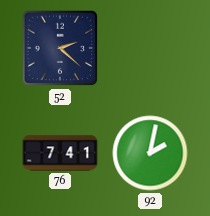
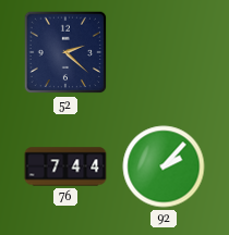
76: 7:41 -> 7:44 (65, 166)
92: 2:02 -> 2:07 (164, 166)
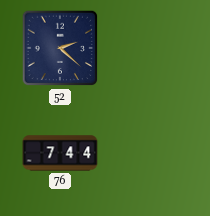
92: 2:07 -> none (164, 166)
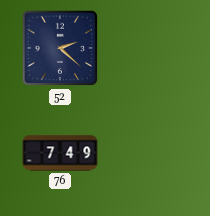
76: 7:44 -> 7:49 (60, 153)
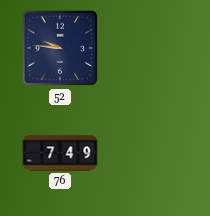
52: 2:22 -> 9:46 (60, 48)
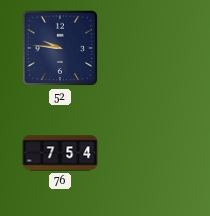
76: 7:49 -> 7:54 (60, 153)
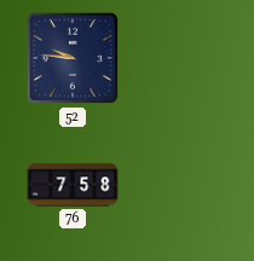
76: 7:54 -> 7:58 (73, 185)
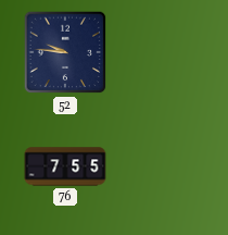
76: 7:58 -> 7:55 (65, 166)
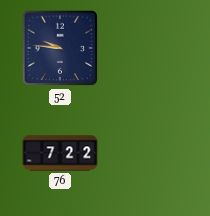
76: 7:55 -> 7:22 (60, 153)
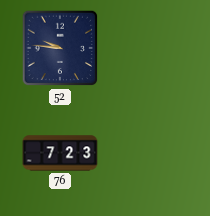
76: 7:22 -> 7:23 (60, 153)
